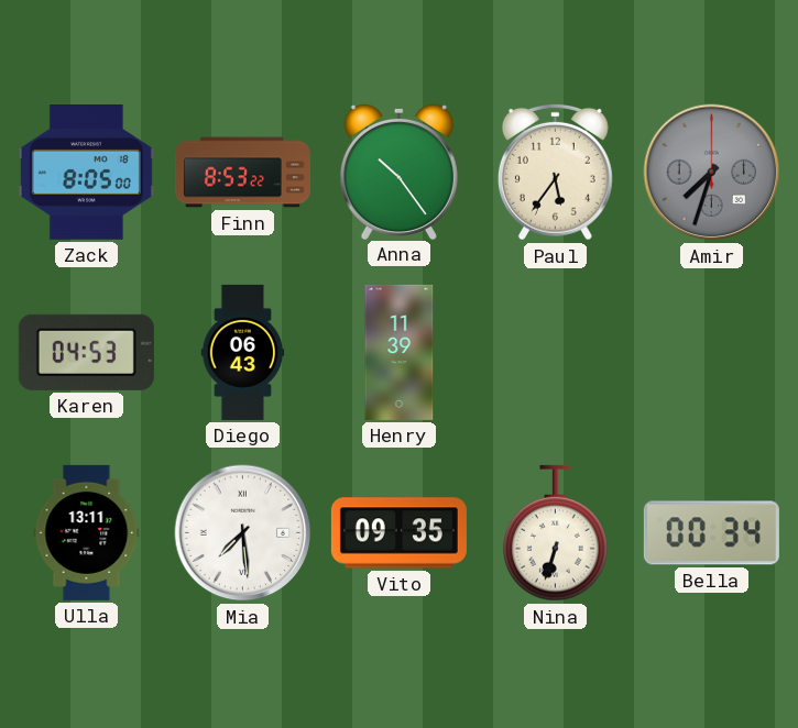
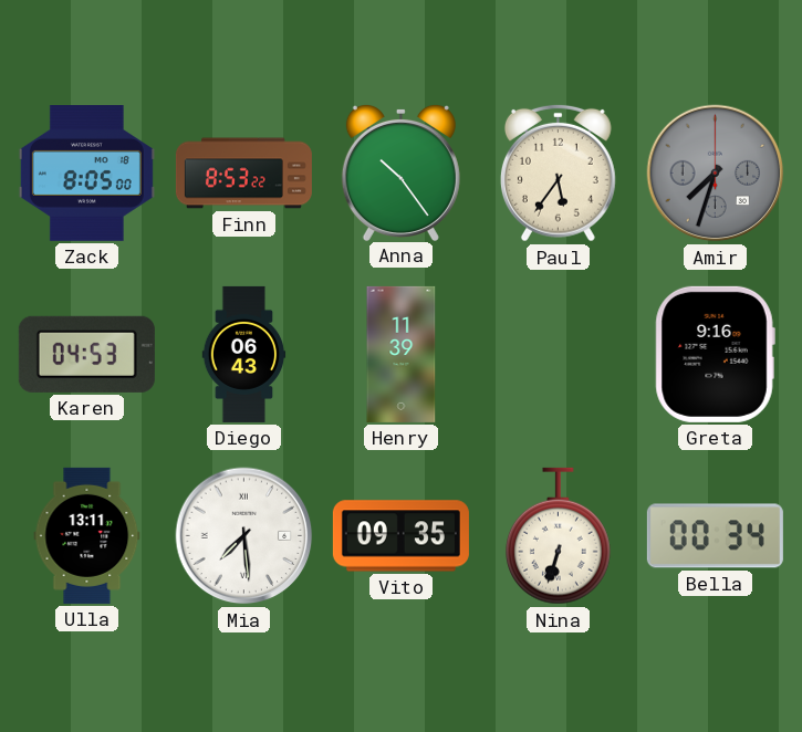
Greta: none -> 9:16 (715, 354)
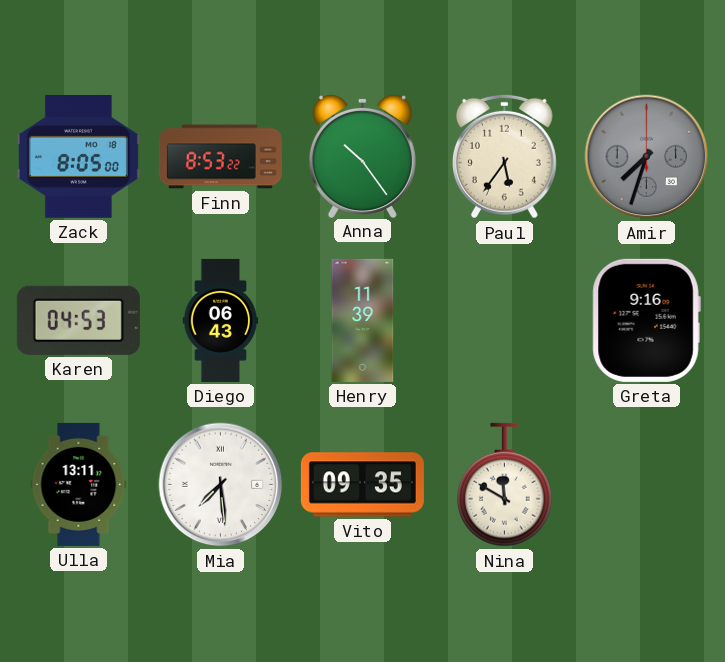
Nina: 6:33 -> 11:50 (505, 485)
Bella: 00:34 -> none (715, 536)
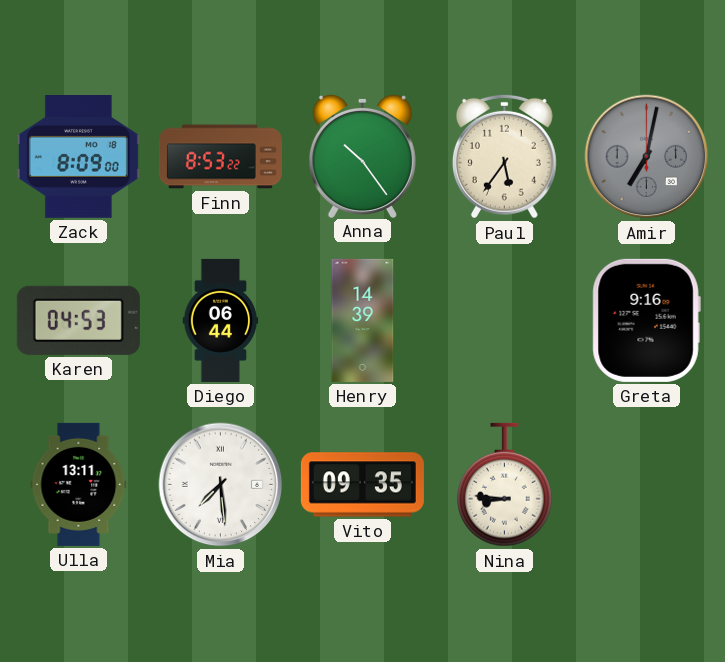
Zack: 8:05 -> 8:09 (78, 157)
Amir: 7:33 -> 7:02 (647, 157)
Diego: 06:43 -> 06:44 (221, 320)
Henry: 11:39 -> 14:39 (363, 320)
Nina: 11:50 -> 8:46 (505, 485)
